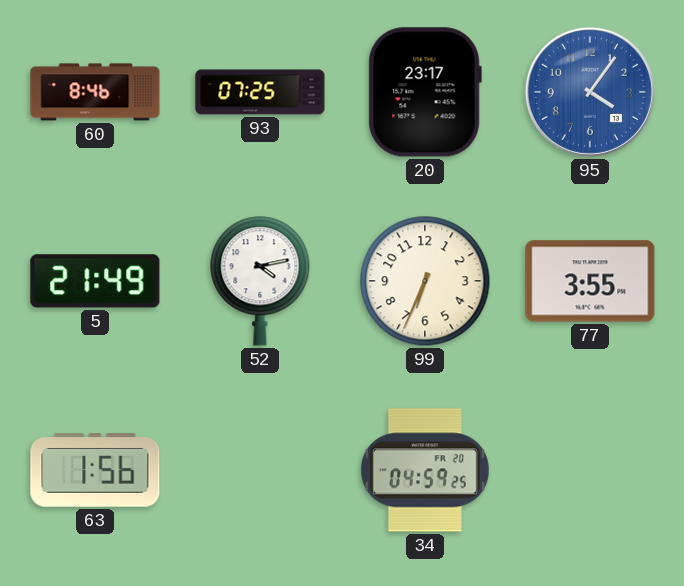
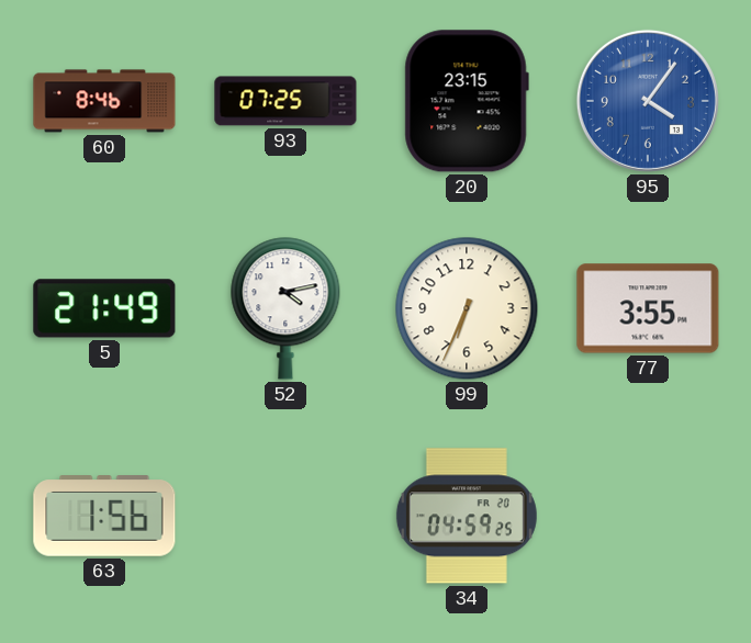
20: 23:17 -> 23:15 (467, 101)
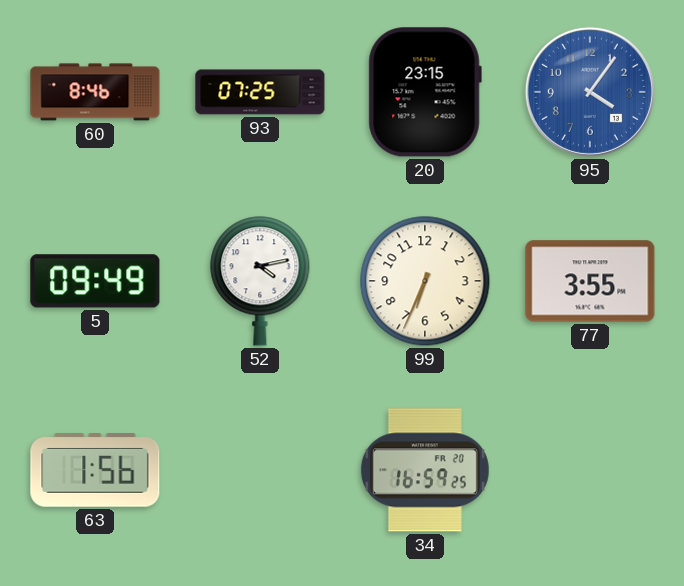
5: 21:49 -> 09:49 (95, 281)
34: 04:59 -> 16:59 (425, 470)
